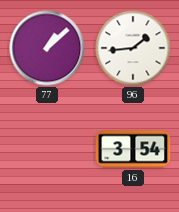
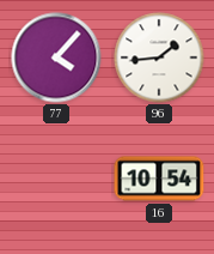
77: 1:08 -> 4:07 (56, 58)
16: 3:54 -> 10:54 (159, 179)
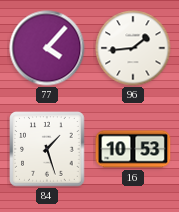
84: none -> 1:27 (47, 149)
16: 10:54 -> 10:53 (133, 149)
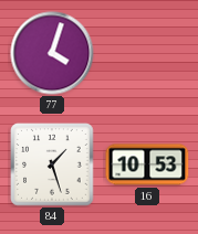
77: 4:07 -> 4:03 (52, 53)
96: 1:44 -> none (133, 48)
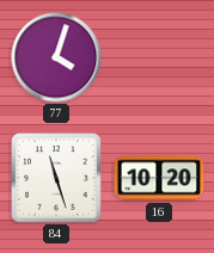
84: 1:27 -> 11:27 (56, 178)
16: 10:53 -> 10:20 (159, 178)
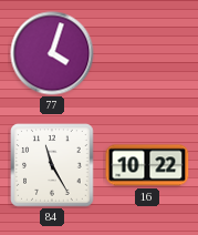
84: 11:27 -> 11:25 (52, 165)
16: 10:20 -> 10:22 (147, 165)
